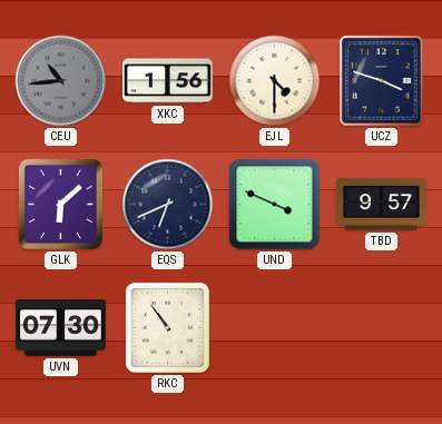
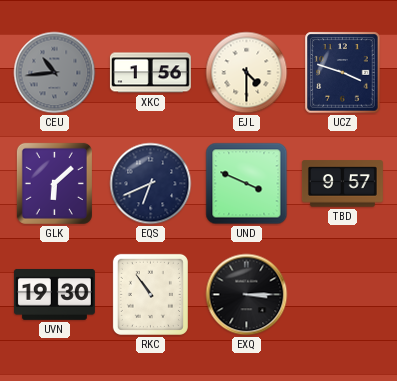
UVN: 07:30 -> 19:30 (54, 294)
EXQ: none -> 3:15 (247, 295)
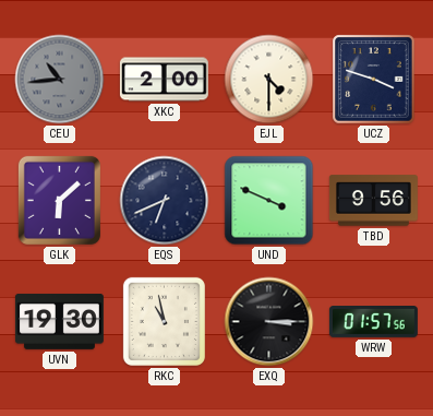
XKC: 1:56 -> 2:00 (164, 80)
TBD: 9:57 -> 9:56 (373, 201)
RKC: 10:54 -> 10:58 (164, 321)
WRW: none -> 01:57 (373, 322)
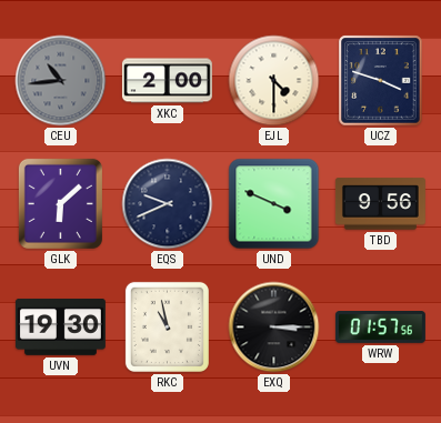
EQS: 6:41 -> 9:41 (168, 204)
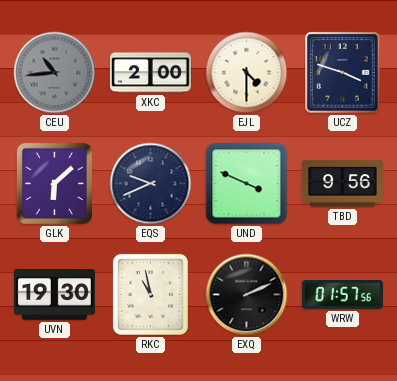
EXQ: 3:15 -> 2:11 (247, 295)
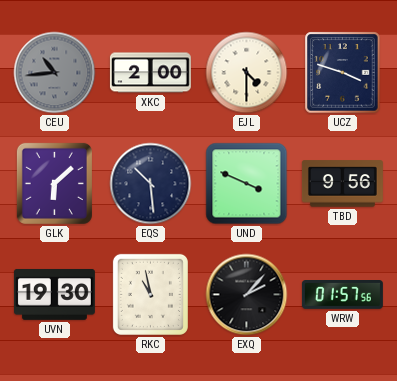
EQS: 9:41 -> 10:29 (151, 184)
EXQ: 2:11 -> 2:07 (247, 295)
